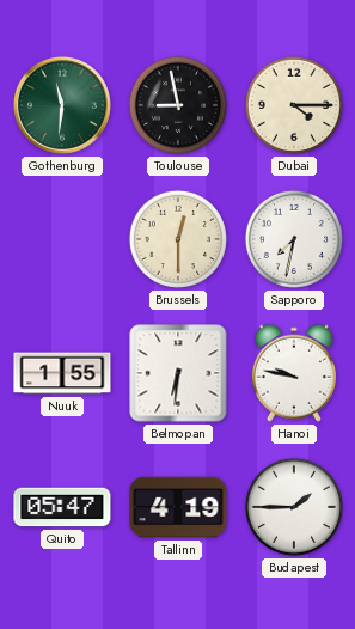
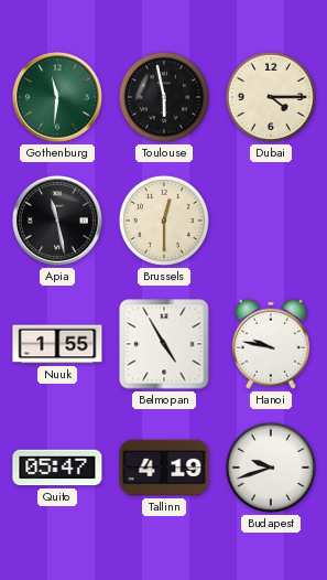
Toulouse: 8:58 -> 5:58 (164, 97)
Apia: none -> 11:28 (57, 221)
Sapporo: 7:32 -> none (294, 239)
Belmopan: 6:31 -> 4:55 (164, 344)
Budapest: 1:45 -> 9:42 (271, 468)
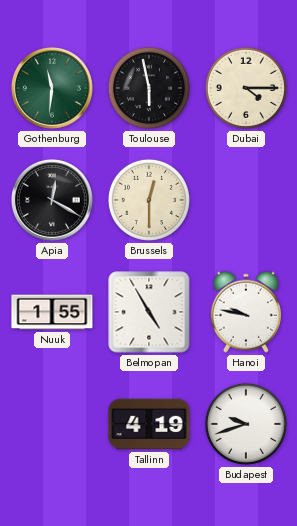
Apia: 11:28 -> 12:20 (52, 200)
Quito: 05:47 -> none (57, 468)
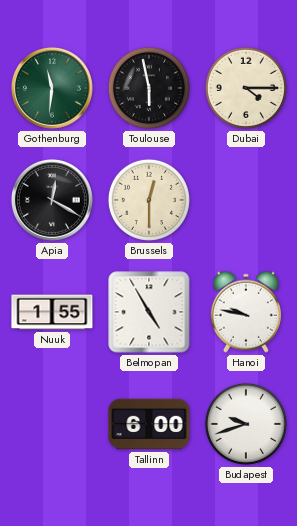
Tallinn: 4:19 -> 6:00 (149, 424)
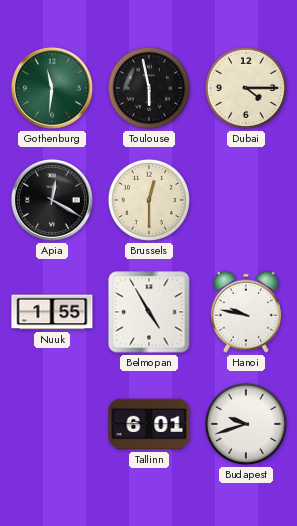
Tallinn: 6:00 -> 6:01 (149, 424)
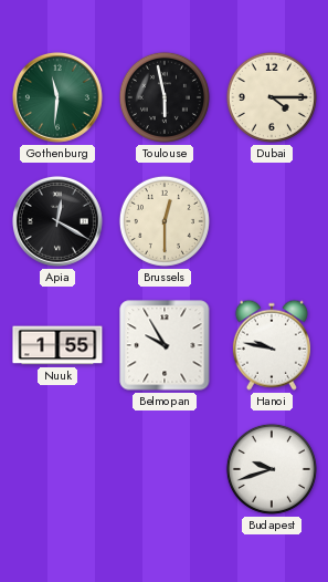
Belmopan: 4:55 -> 9:55 (165, 345)
Tallinn: 6:01 -> none (149, 424)
